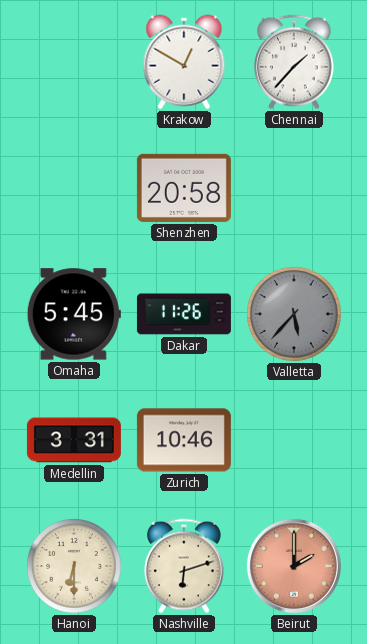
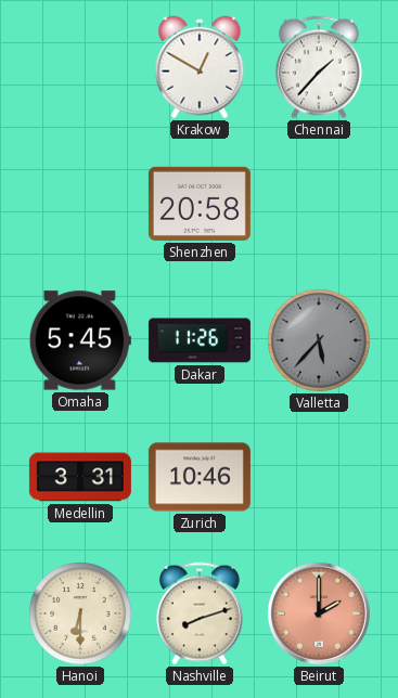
Nashville: 6:12 -> 8:12 (201, 613)
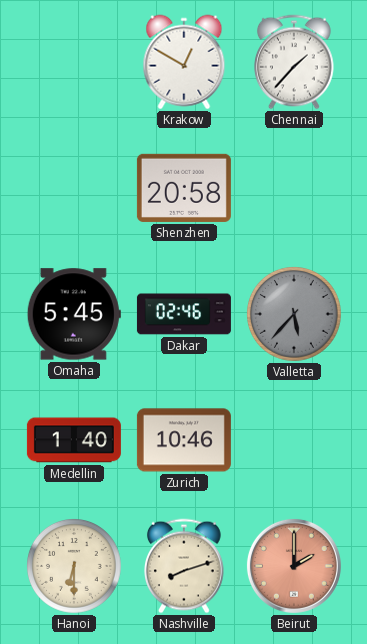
Dakar: 11:26 -> 02:46 (184, 314)
Medellin: 3:31 -> 1:40 (74, 440)
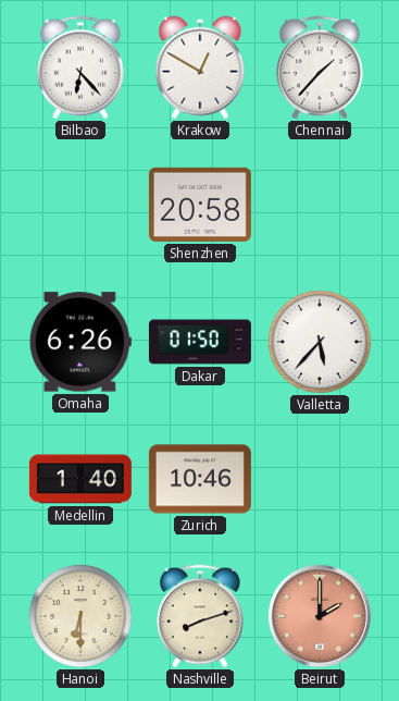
Bilbao: none -> 6:23 (82, 67)
Omaha: 5:45 -> 6:26 (80, 342)
Dakar: 02:46 -> 01:50 (200, 342)
Valletta dial: grey -> white (321, 343)
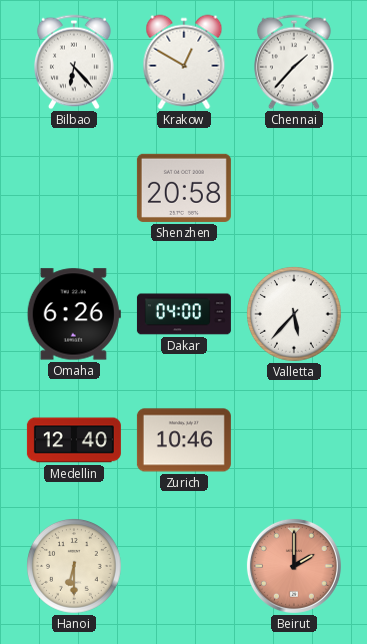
Dakar: 01:50 -> 04:00 (184, 314)
Medellin: 1:40 -> 12:40 (74, 440)
Nashville: 8:12 -> none (201, 616)
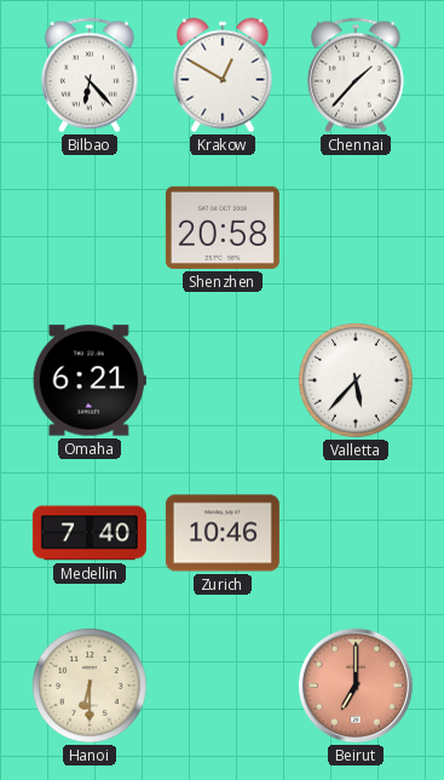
Omaha: 6:26 -> 6:21 (90, 380)
Dakar: 04:00 -> none (184, 314)
Medellin: 12:40 -> 7:40 (90, 533)
Beirut: 2:00 -> 7:00 (356, 686)
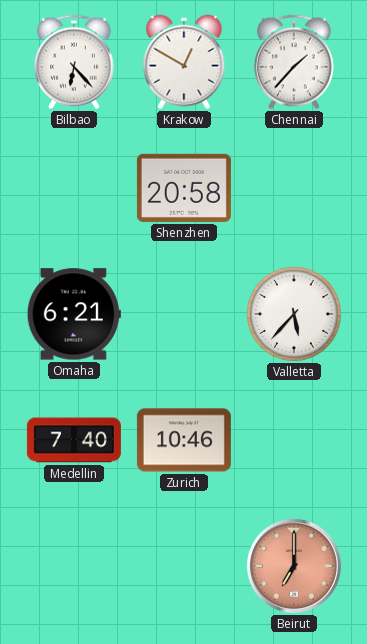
Hanoi: 6:30 -> none (91, 687)
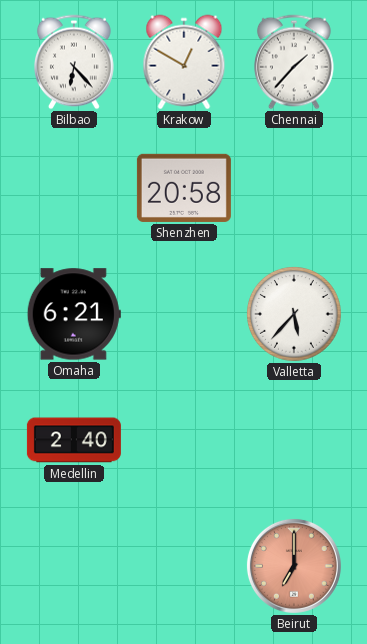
Medellin: 7:40 -> 2:40 (74, 440)
Zurich: 10:46 -> none (184, 440)
